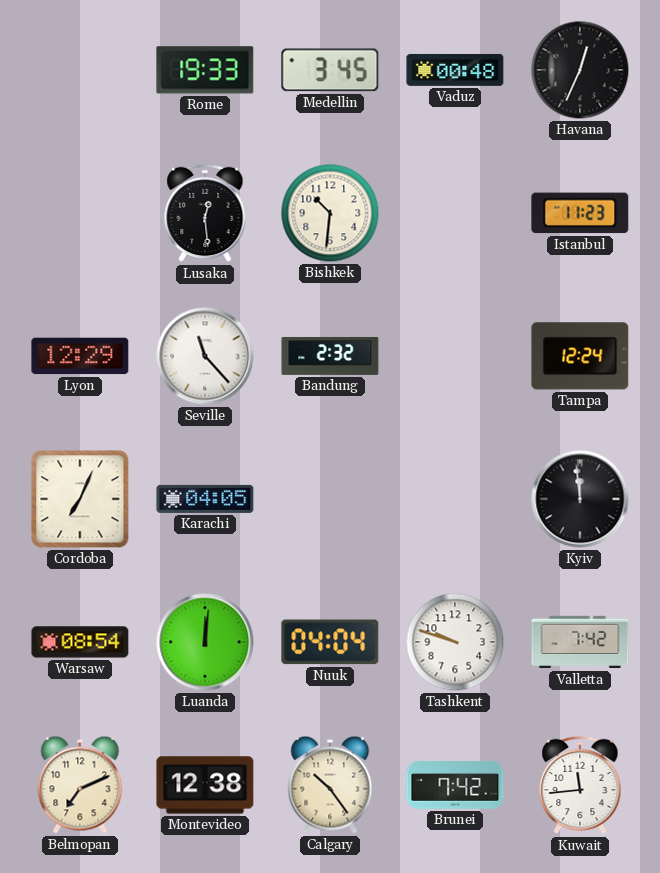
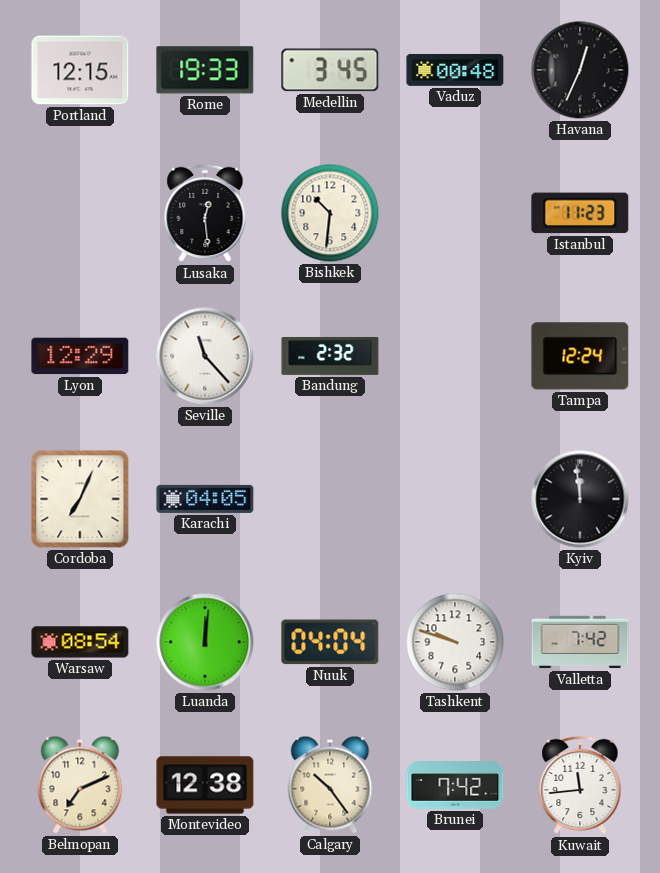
Portland: none -> 12:15 (80, 70)
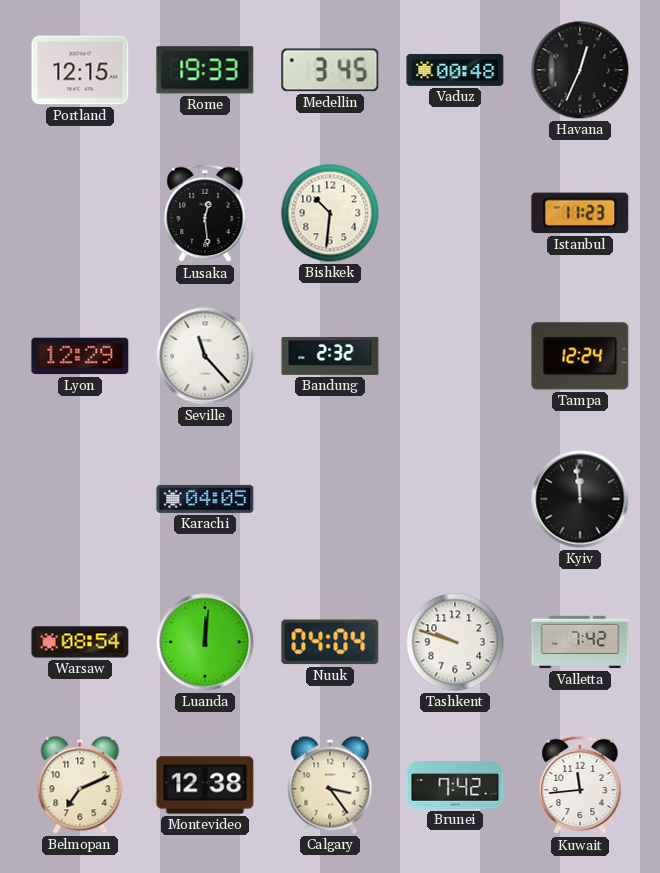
Cordoba: 7:04 -> none (80, 499)
Calgary: 10:24 -> 3:24 (330, 785)
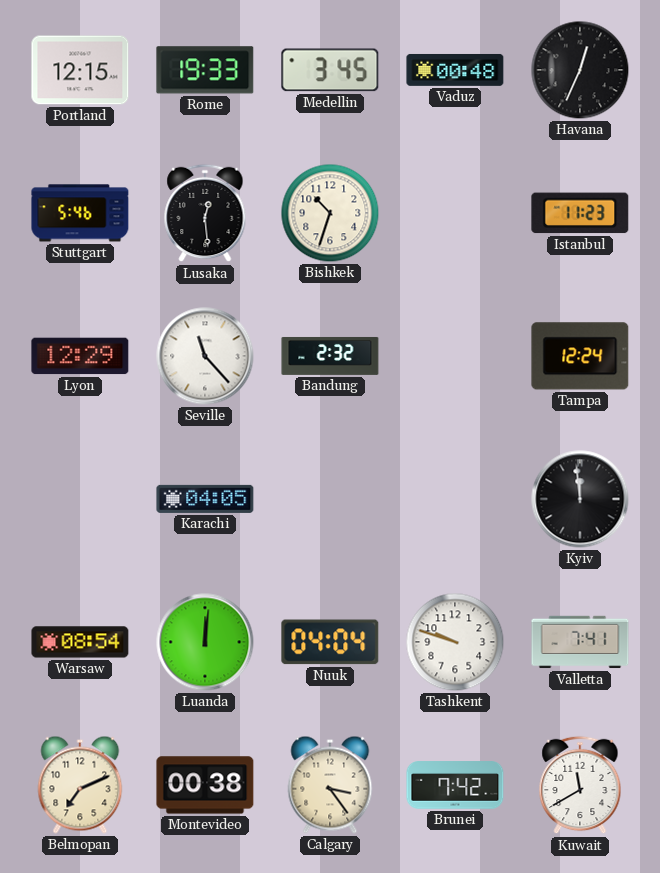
Stuttgart: none -> 5:46 (80, 213)
Bishkek: 10:31 -> 10:33 (330, 213)
Valletta: 7:42 -> 7:41 (580, 642)
Montevideo: 12:38 -> 00:38 (205, 785)
Kuwait: 11:44 -> 11:40 (580, 785)
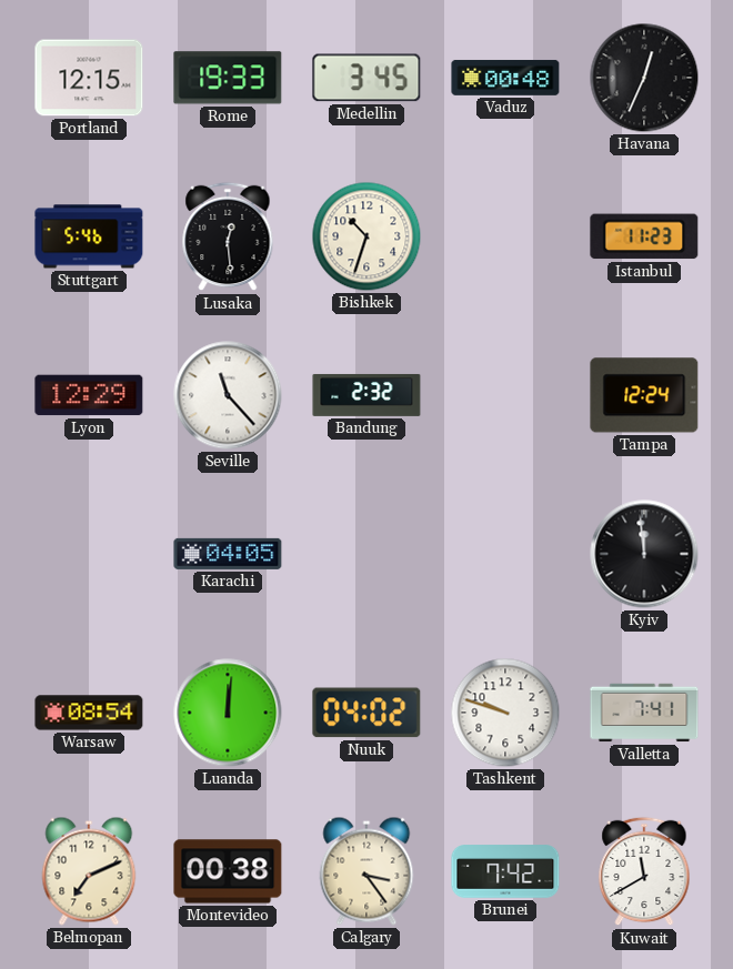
Nuuk: 04:04 -> 04:02 (366, 713)
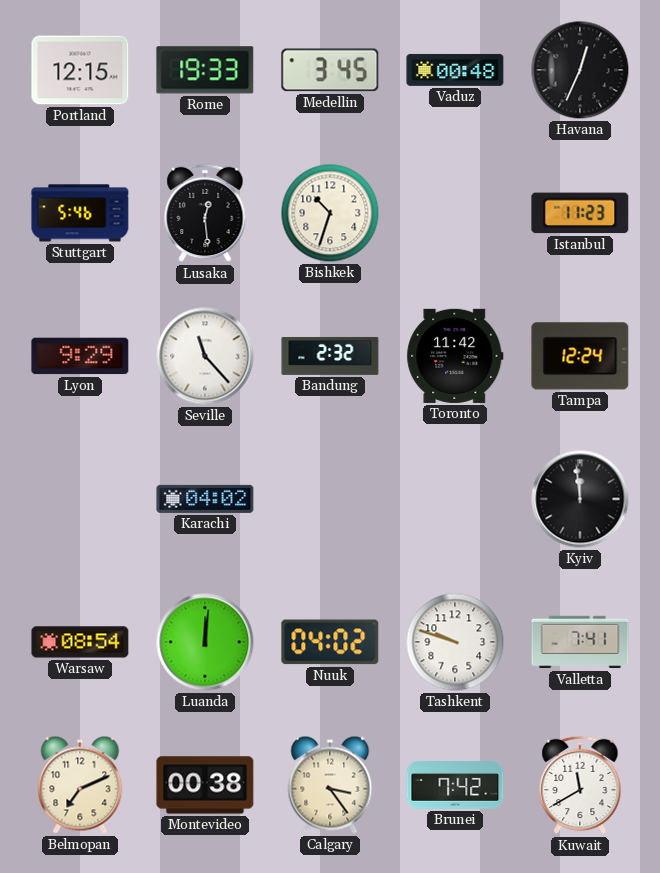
Lyon: 12:29 -> 9:29 (80, 356)
Toronto: none -> 11:42 (455, 356)
Karachi: 04:05 -> 04:02 (205, 499)
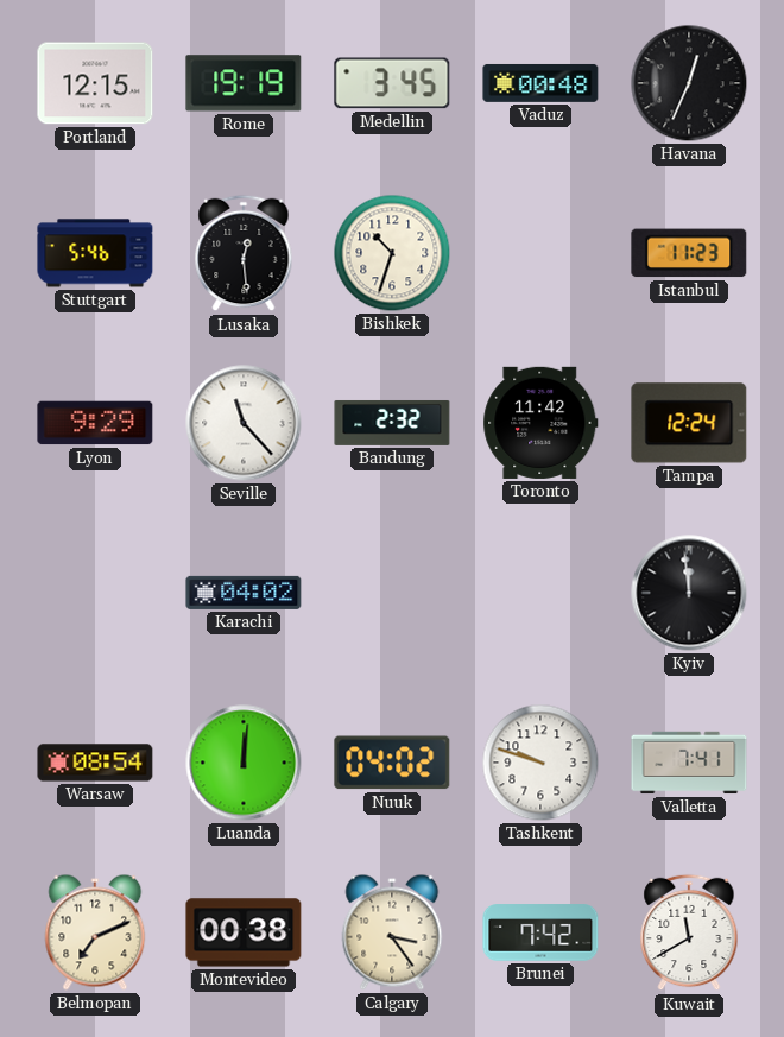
Rome: 19:33 -> 19:19 (244, 83)
